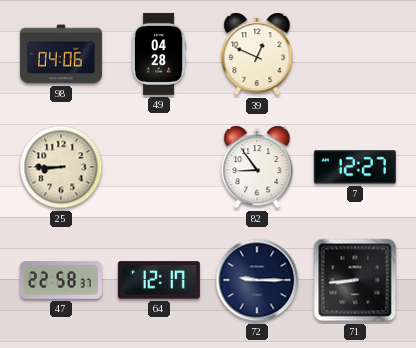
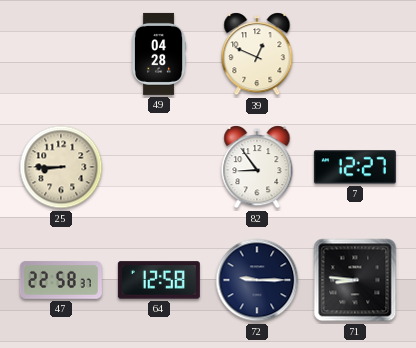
98: 04:06 -> none (61, 54)
64: 12:17 -> 12:58 (159, 280)
71: 8:44 -> 8:46 (355, 280)
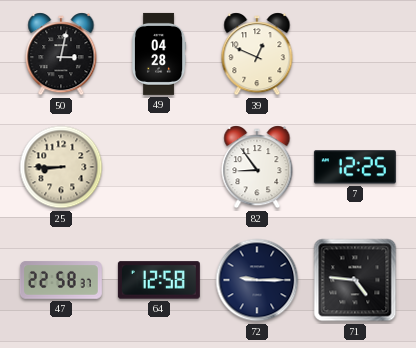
50: none -> 3:02 (61, 54)
7: 12:27 -> 12:25 (355, 167)
71: 8:46 -> 4:46 (355, 280)
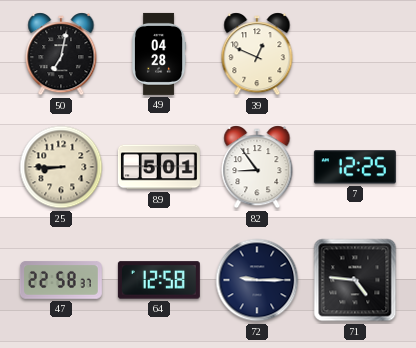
50: 3:02 -> 7:02 (61, 54)
89: none -> 5:01 (159, 167)
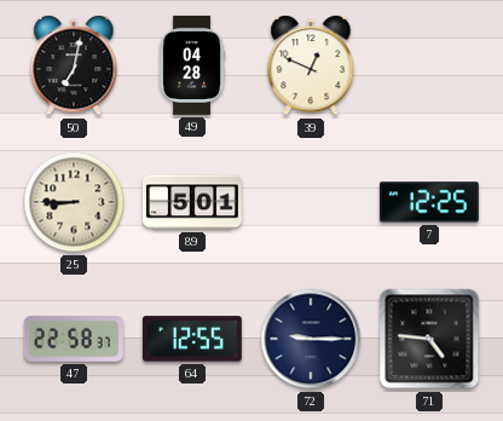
82: 8:54 -> none (257, 167)
64: 12:58 -> 12:55 (192, 339)
